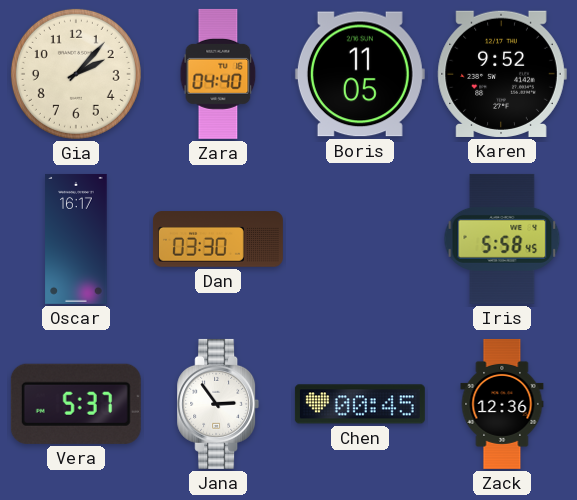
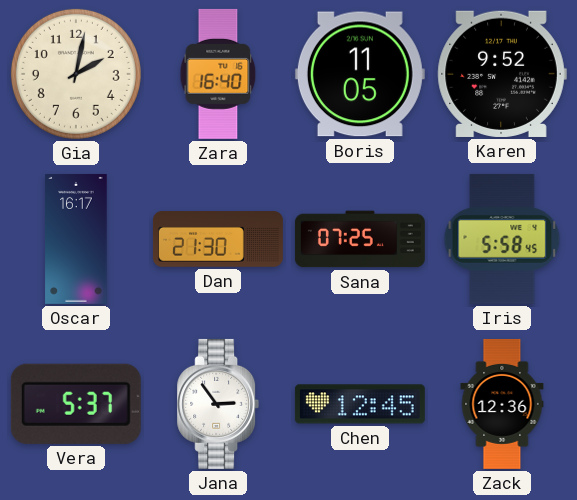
Gia: 2:07 -> 2:02 (76, 74)
Zara: 04:40 -> 16:40 (218, 74)
Dan: 03:30 -> 21:30 (218, 239)
Sana: none -> 07:25 (360, 239)
Chen: 00:45 -> 12:45 (360, 404)
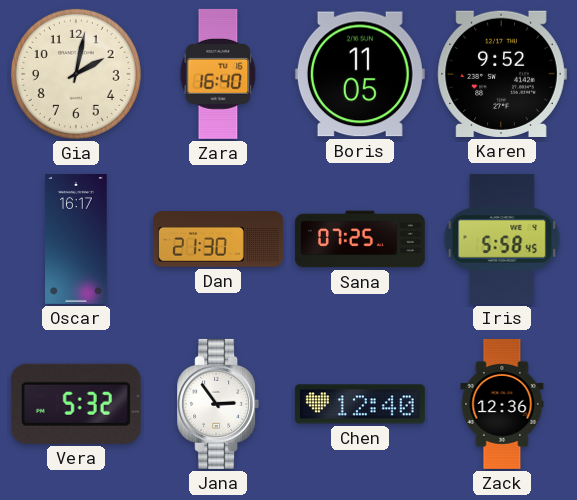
Vera: 5:37 -> 5:32 (76, 404)
Chen: 12:45 -> 12:40 (360, 404)
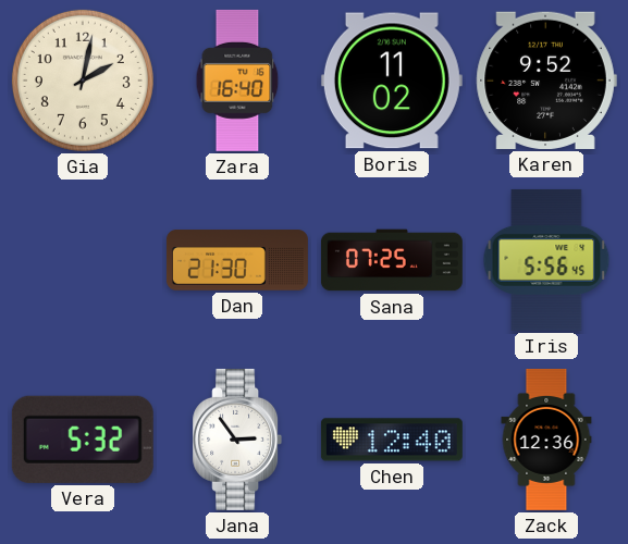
Boris: 11:05 -> 11:02 (392, 81)
Oscar: 16:17 -> none (76, 239)
Iris: 5:58 -> 5:56 (546, 260)
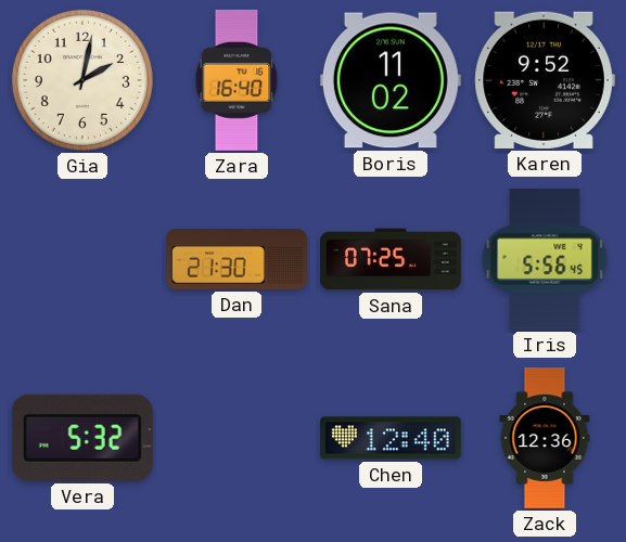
Jana: 2:54 -> none (237, 440)
